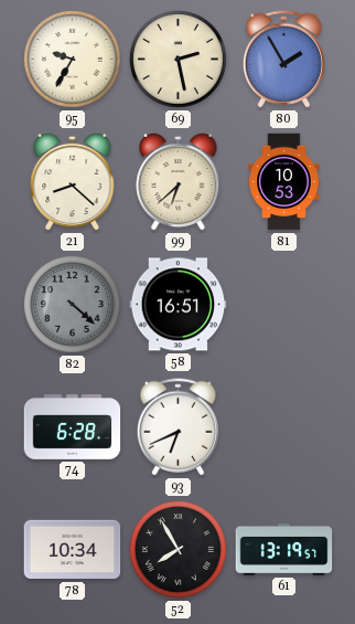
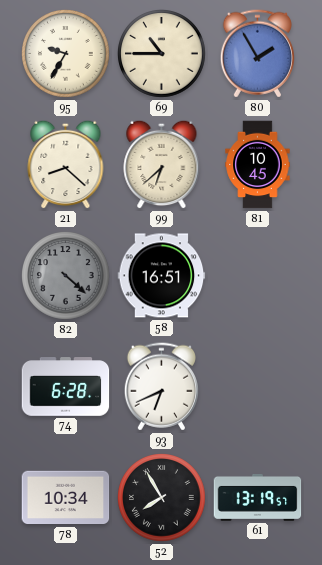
69: 2:28 -> 10:45 (162, 54)
81: 10:53 -> 10:45 (258, 165)
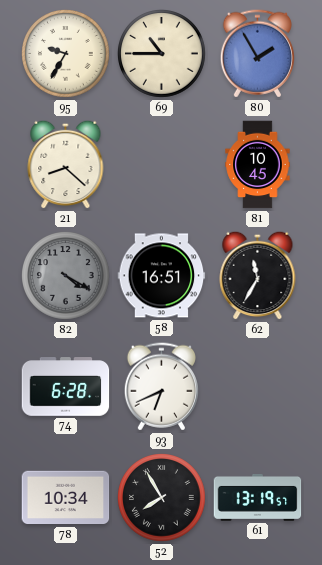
99: 6:38 -> none (162, 164)
82: 4:22 -> 4:20 (66, 276)
62: none -> 11:35 (258, 275)
